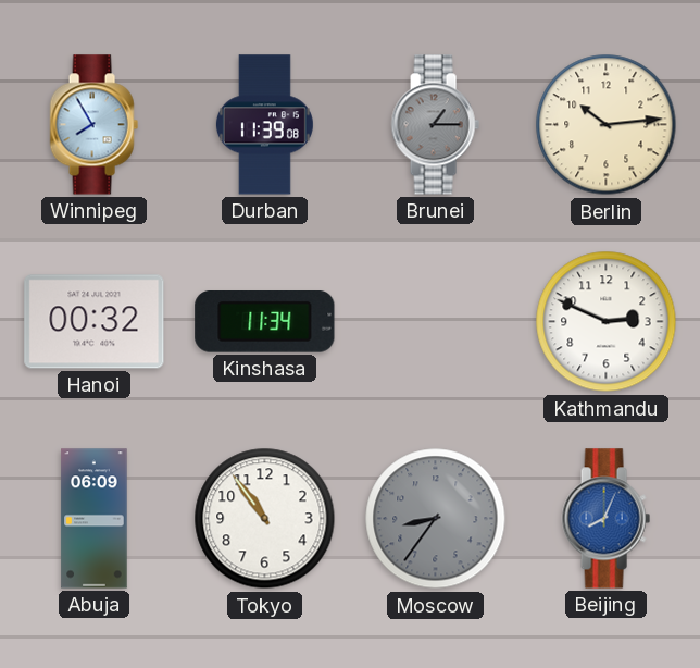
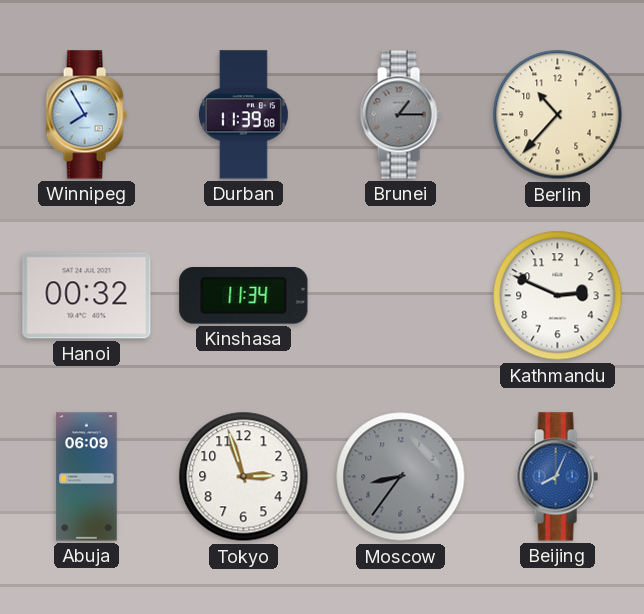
Berlin: 10:14 -> 10:37 (558, 115)
Tokyo: 10:54 -> 2:57 (244, 477)
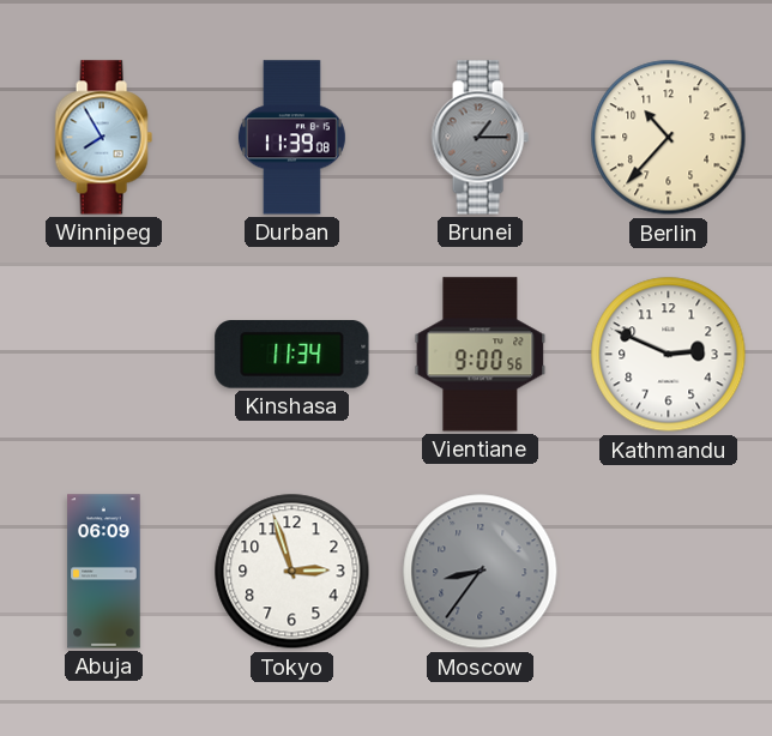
Hanoi: 00:32 -> none (87, 296)
Vientiane: none -> 9:00 (481, 355)
Beijing: 8:04 -> none (557, 477)
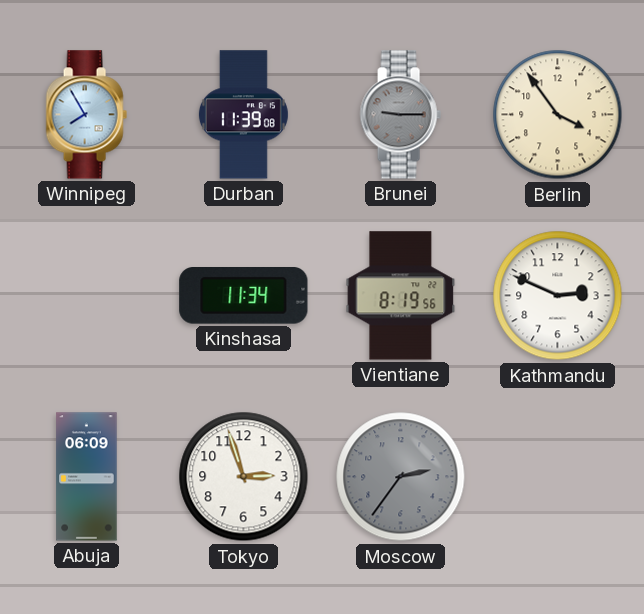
Brunei: 1:15 -> 9:15 (400, 115)
Berlin: 10:37 -> 3:54 (558, 115)
Vientiane: 9:00 -> 8:19 (401, 296)
Moscow: 8:36 -> 2:36 (401, 477)
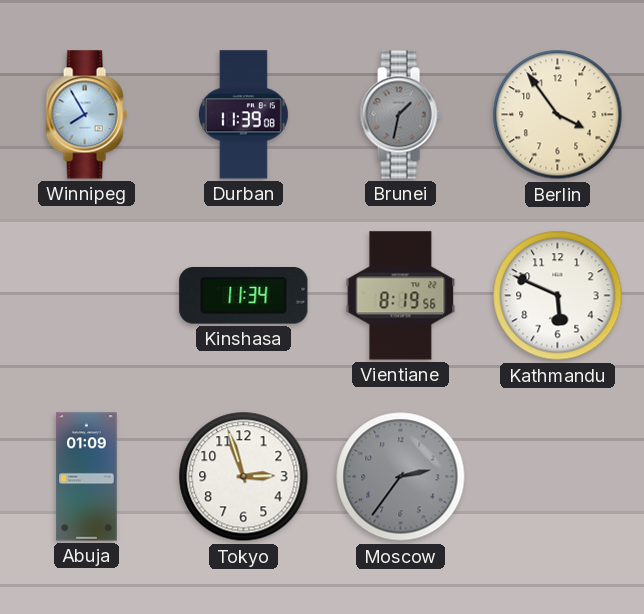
Brunei: 9:15 -> 1:32 (400, 115)
Kathmandu: 2:49 -> 5:49 (558, 296)
Abuja: 06:09 -> 01:09 (87, 477)
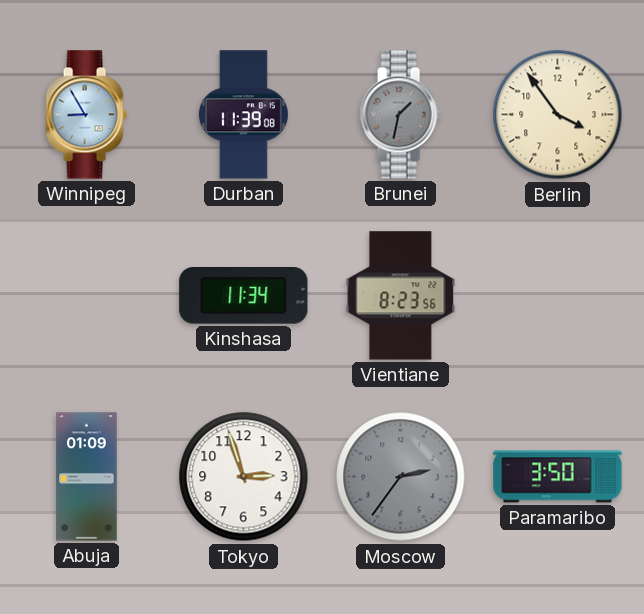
Winnipeg: 7:55 -> 8:55 (86, 115)
Vientiane: 8:19 -> 8:23 (401, 296)
Kathmandu: 5:49 -> none (558, 296)
Paramaribo: none -> 3:50 (558, 477)
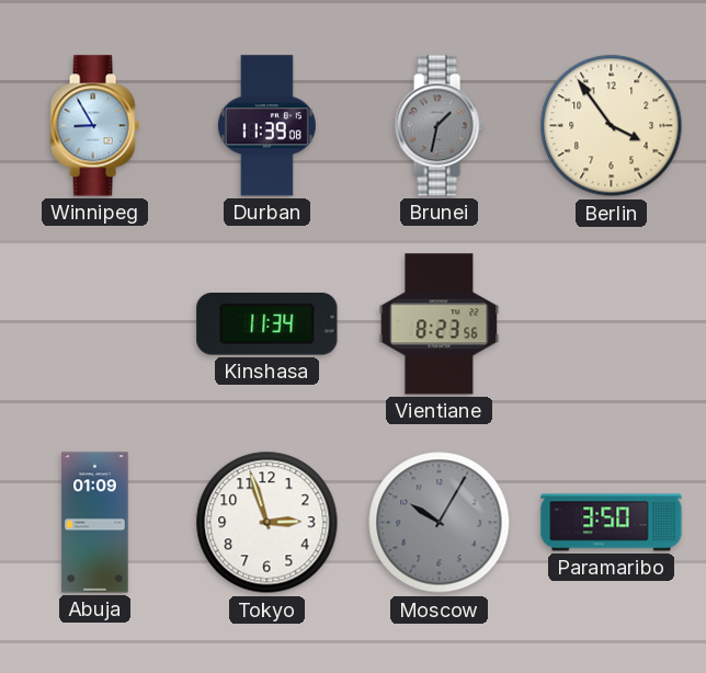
Moscow: 2:36 -> 10:05 (440, 523)
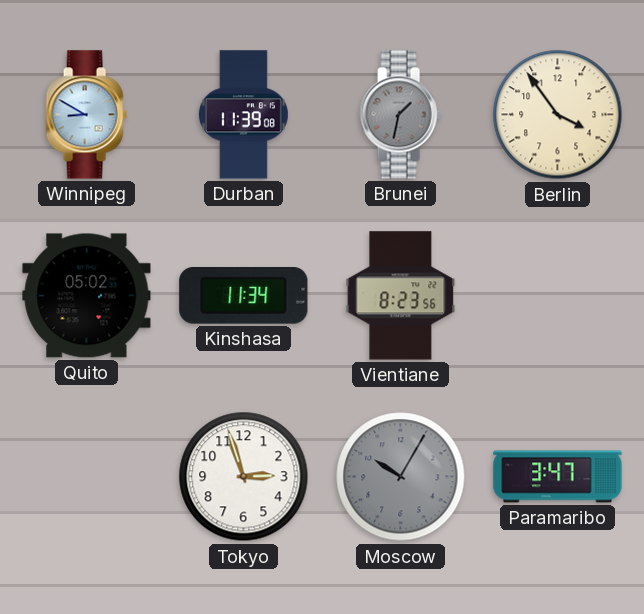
Winnipeg: 8:55 -> 8:50 (86, 115)
Quito: none -> 05:02 (87, 296)
Abuja: 01:09 -> none (95, 523)
Paramaribo: 3:50 -> 3:47 (558, 477)
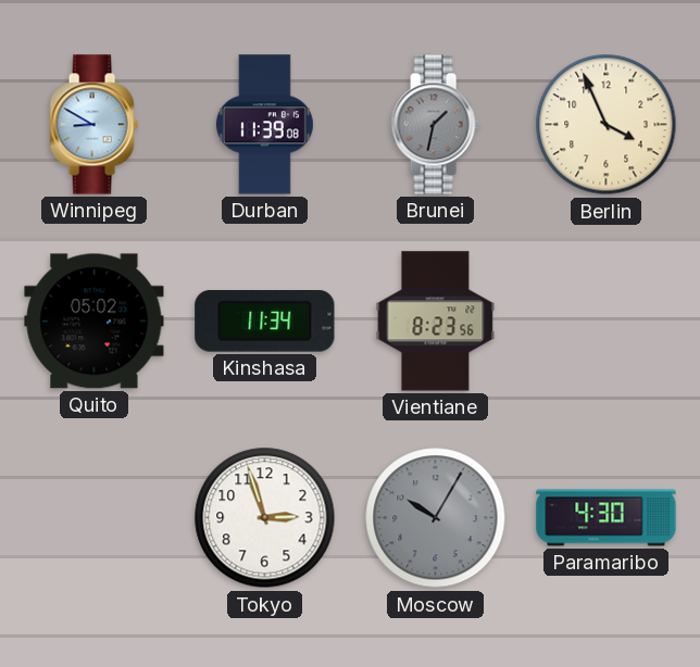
Berlin: 3:54 -> 3:56 (607, 125)
Paramaribo: 3:47 -> 4:30 (607, 518)
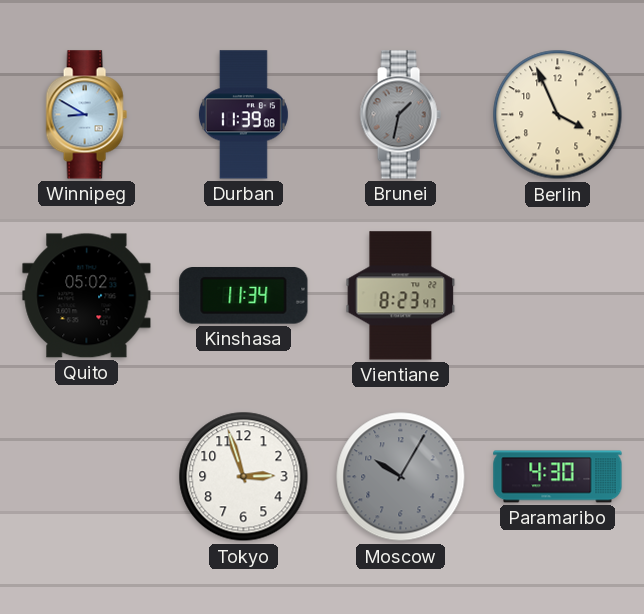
Vientiane: 8:23:56 -> 8:23:47 (401, 296)
